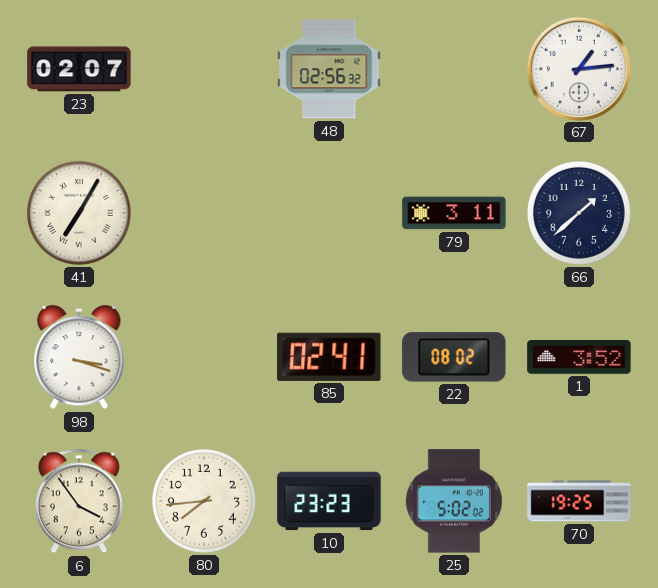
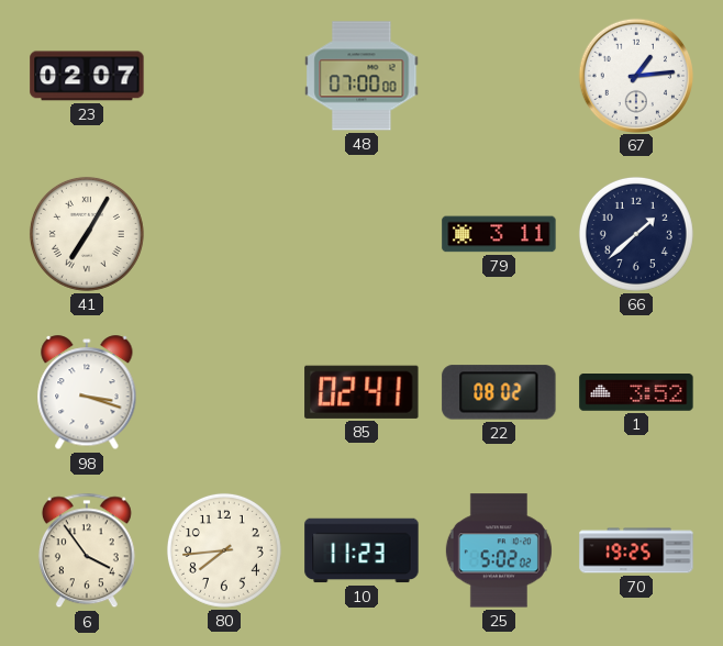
48: 02:56 -> 07:00 (361, 76)
10: 23:23 -> 11:23 (361, 550)
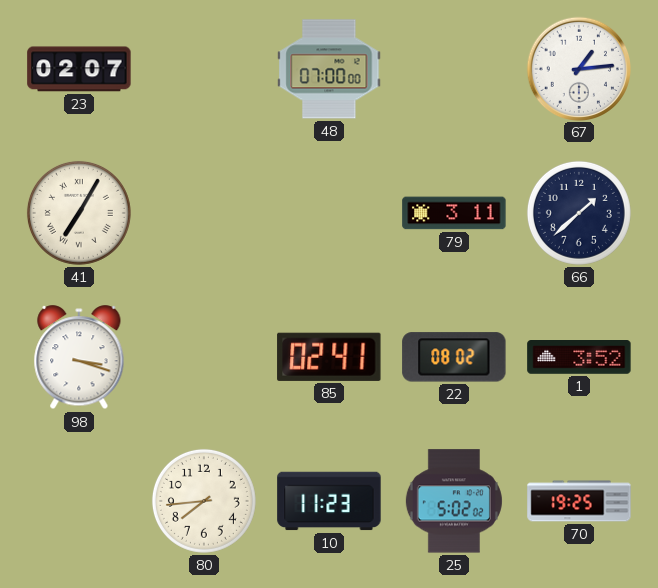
6: 3:54 -> none (87, 550)
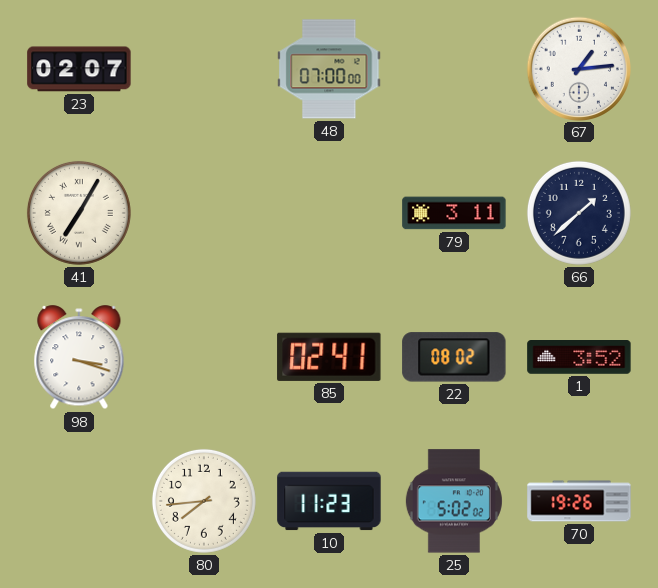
70: 19:25 -> 19:26 (579, 501)
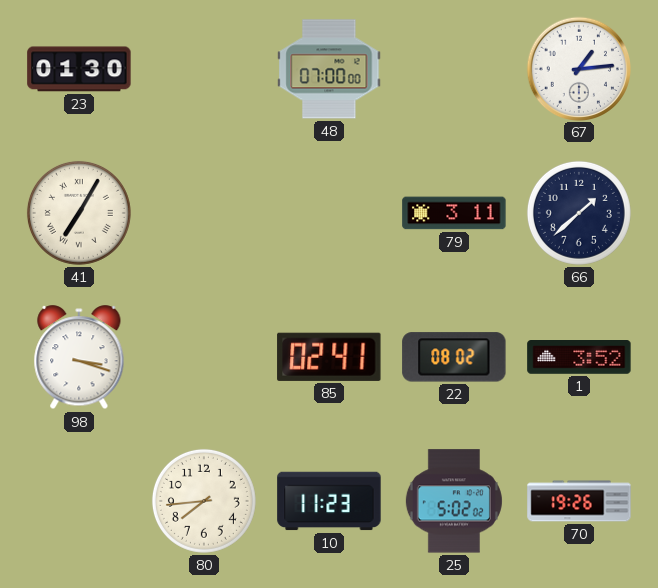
23: 02:07 -> 01:30 (79, 69)
